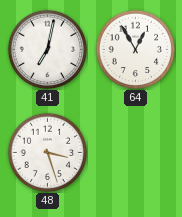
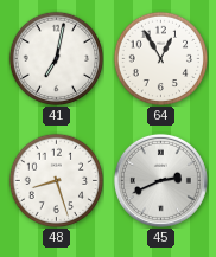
48: 3:27 -> 8:27 (56, 180)
45: none -> 2:41 (160, 180)
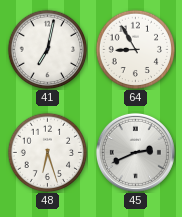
64: 12:55 -> 8:55 (135, 49)
48: 8:27 -> 6:27 (47, 152)
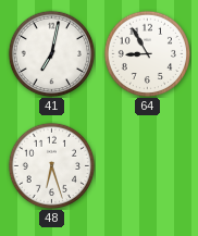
45: 2:41 -> none (135, 152)
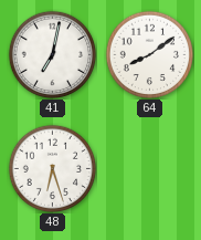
64: 8:55 -> 8:09 (149, 54)
